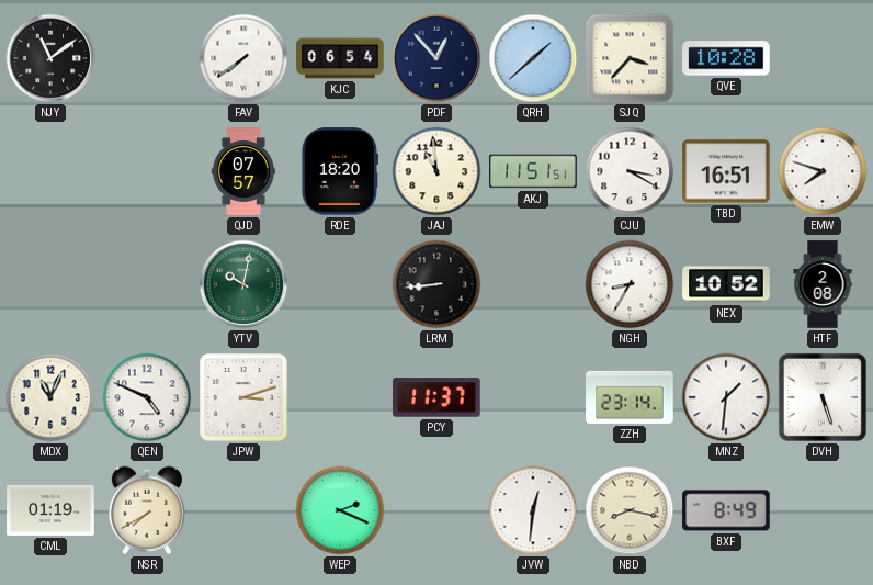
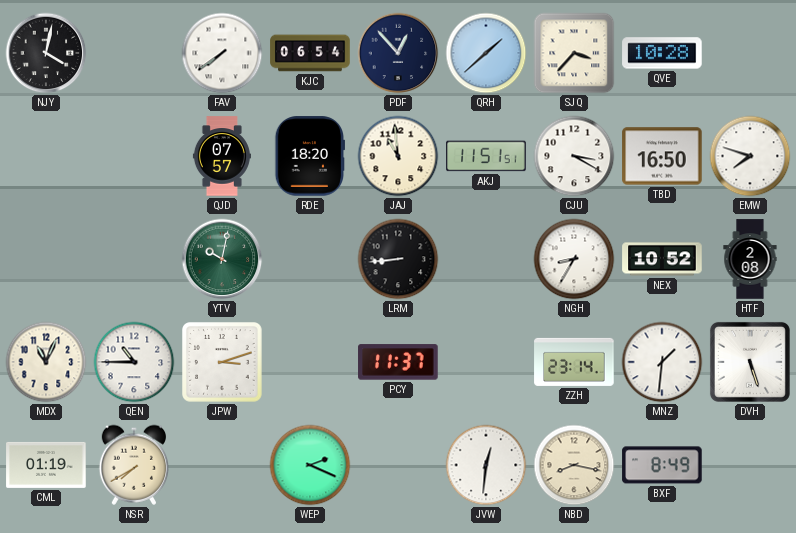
NJY: 11:09 -> 4:02 (46, 53)
TBD: 16:51 -> 16:50 (662, 156)
QEN: 4:49 -> 10:45 (134, 362)
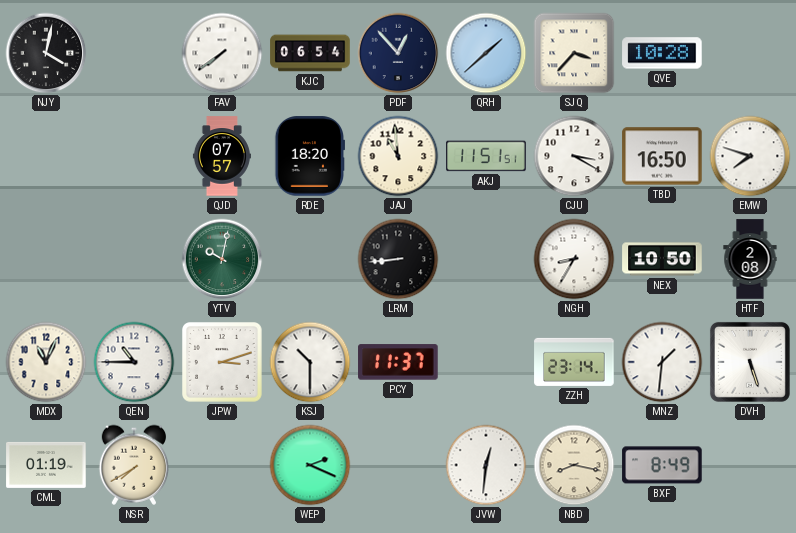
NEX: 10:52 -> 10:50 (662, 259)
KSJ: none -> 10:30 (310, 362)
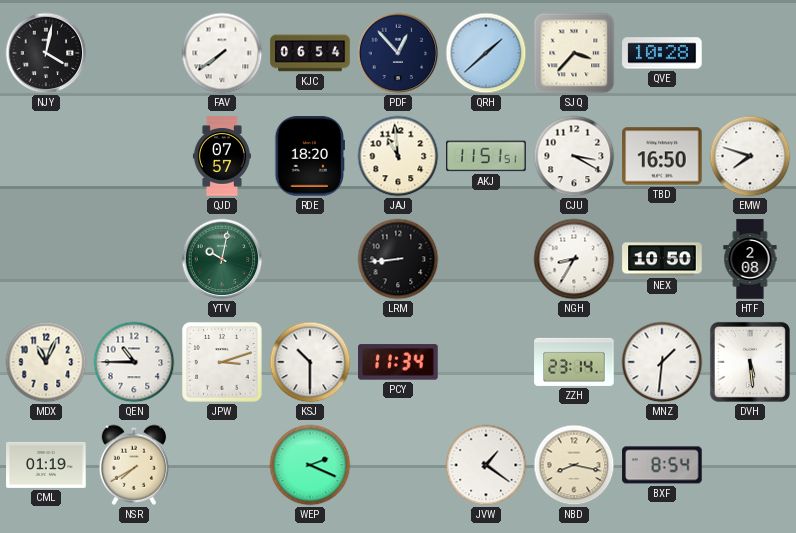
PCY: 11:37 -> 11:34 (398, 362)
DVH: 5:27 -> 5:29 (750, 362)
JVW: 12:31 -> 1:21 (486, 465)
BXF: 8:49 -> 8:54 (662, 465)
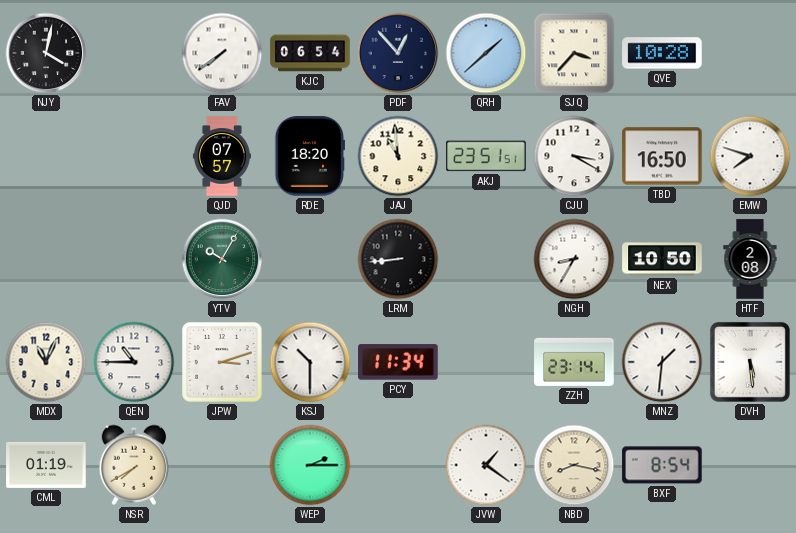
AKJ: 11:51 -> 23:51 (486, 156)
YTV: 10:02 -> 10:05 (222, 259)
WEP: 2:19 -> 2:15 (310, 465)
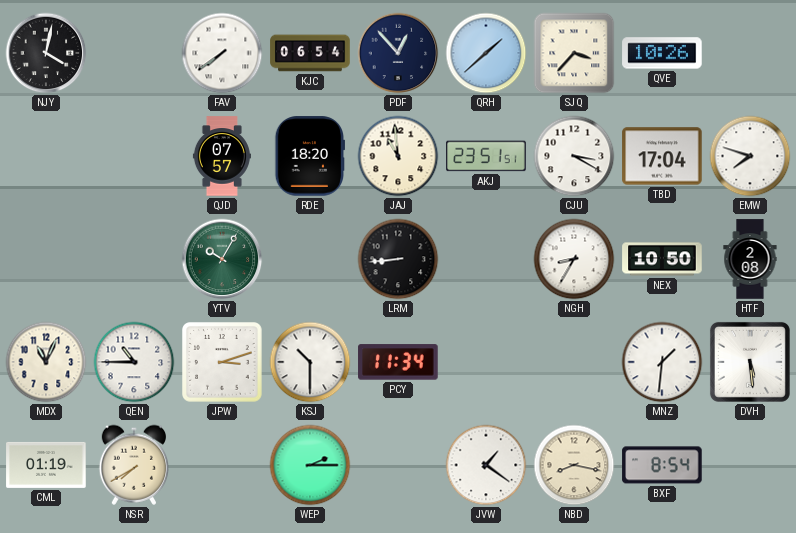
QVE: 10:28 -> 10:26 (662, 53)
TBD: 16:50 -> 17:04 (662, 156)
ZZH: 23:14 -> none (574, 362)
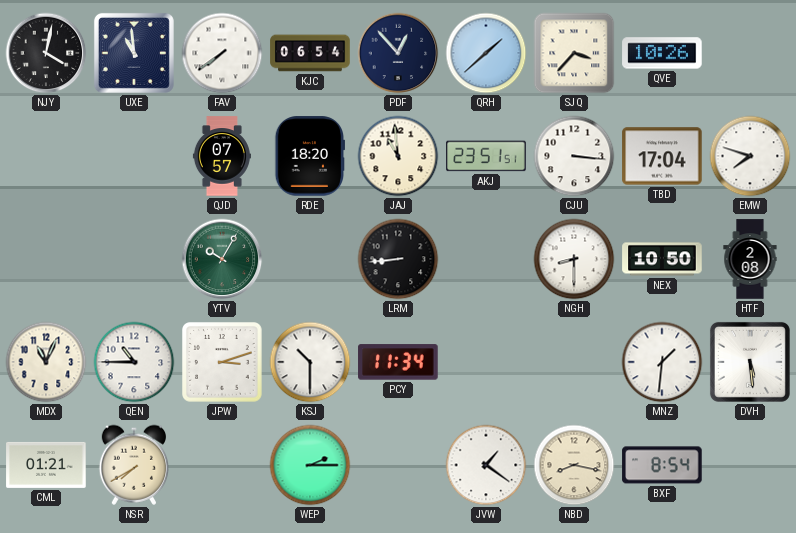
UXE: none -> 10:59 (134, 53)
CJU: 3:20 -> 3:16 (574, 156)
NGH: 8:35 -> 8:30 (574, 259)
CML: 01:19 -> 01:21 (46, 465)
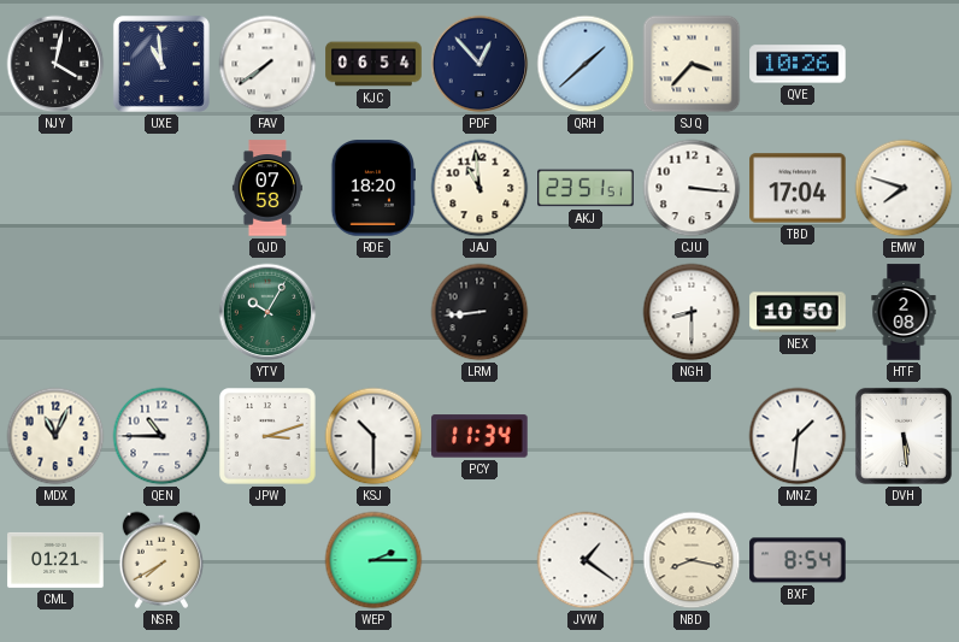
QJD: 07:57 -> 07:58 (267, 188)
